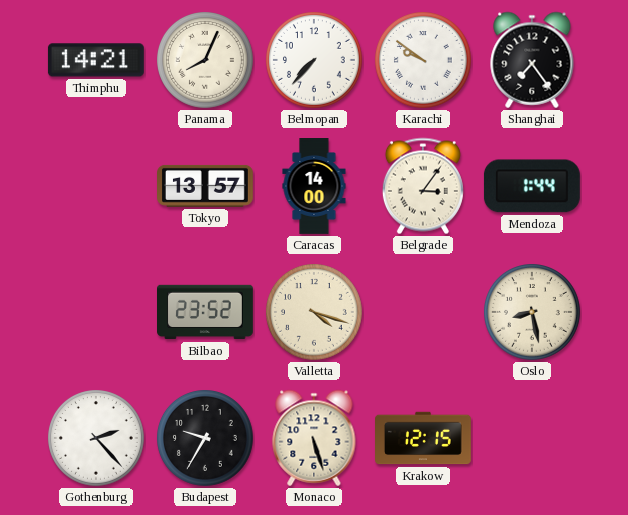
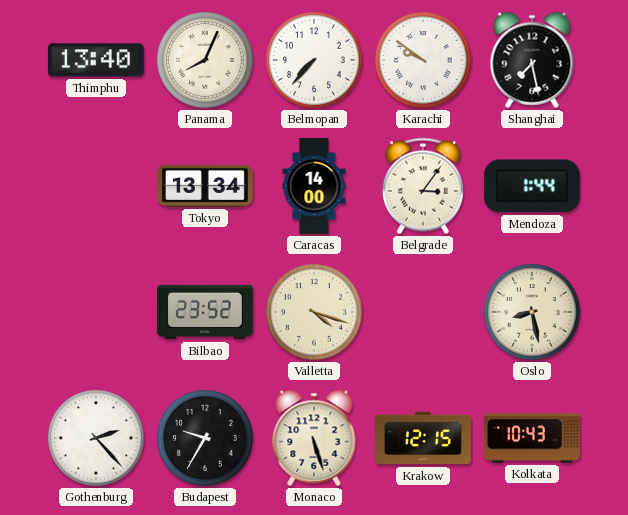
Thimphu: 14:21 -> 13:40 (96, 60)
Shanghai: 7:24 -> 7:28 (532, 60)
Tokyo: 13:57 -> 13:34 (206, 186)
Kolkata: none -> 10:43 (532, 438)
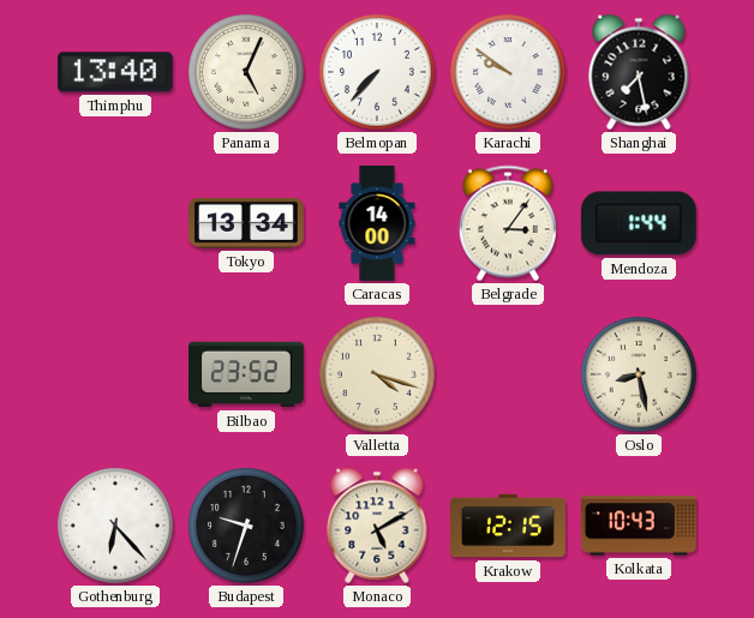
Panama: 8:04 -> 5:04 (247, 73)
Gothenburg: 2:23 -> 6:23 (116, 527)
Budapest: 9:35 -> 9:33 (247, 527)
Monaco: 5:27 -> 5:10 (377, 526)
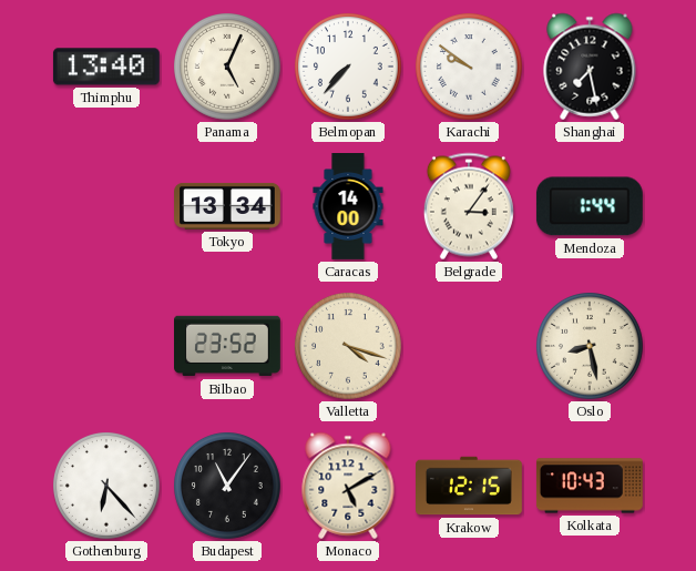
Budapest: 9:33 -> 11:06 (228, 487)
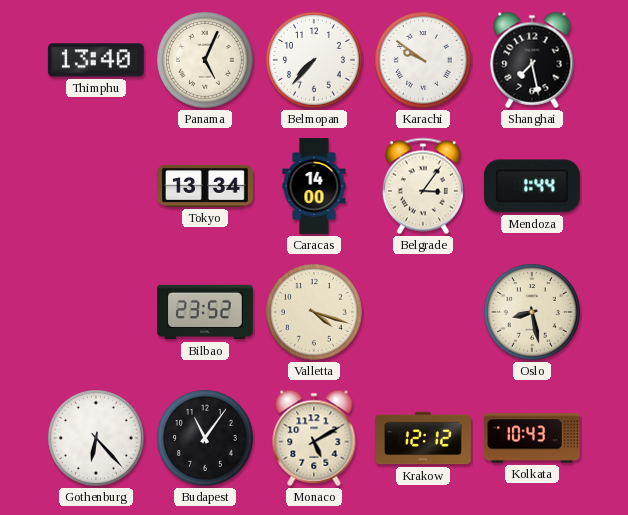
Krakow: 12:15 -> 12:12 (424, 438)
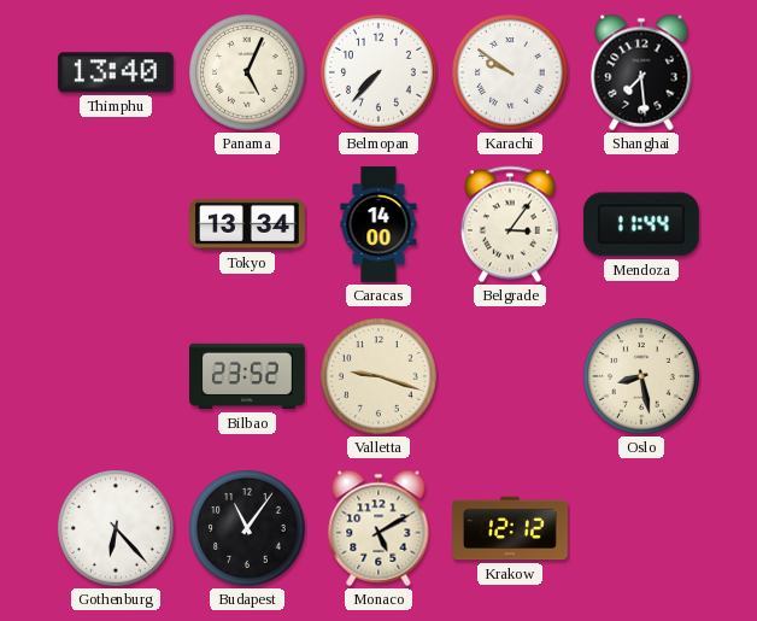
Shanghai: 7:28 -> 7:29 (641, 72)
Mendoza: 1:44 -> 11:44 (641, 224)
Valletta: 4:18 -> 9:18 (380, 377)
Kolkata: 10:43 -> none (532, 438)
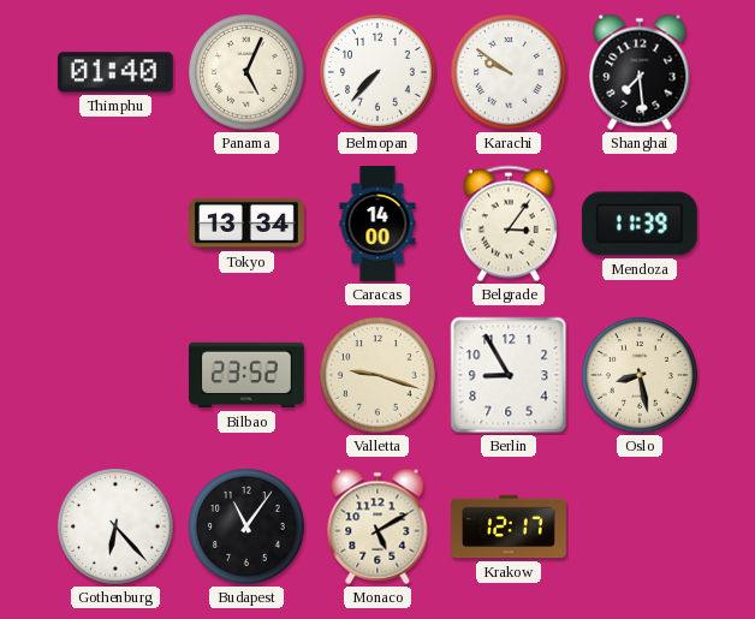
Thimphu: 13:40 -> 01:40 (115, 72)
Mendoza: 11:44 -> 11:39 (640, 224)
Berlin: none -> 8:55 (509, 375)
Krakow: 12:12 -> 12:17 (510, 526)
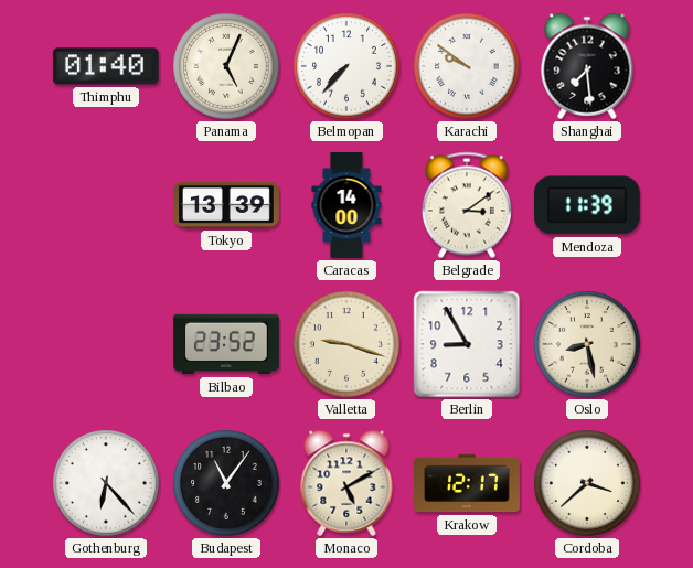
Tokyo: 13:34 -> 13:39 (227, 205)
Belgrade: 3:06 -> 3:09 (467, 205)
Cordoba: none -> 3:38 (588, 484)
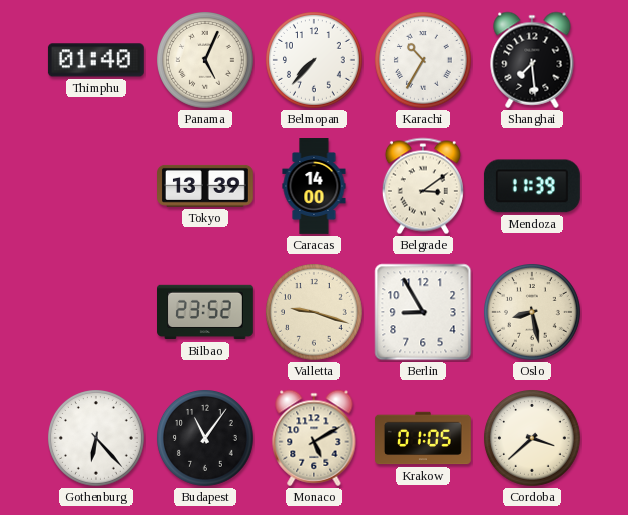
Karachi: 9:51 -> 10:35 (424, 61)
Krakow: 12:17 -> 01:05 (424, 438)
